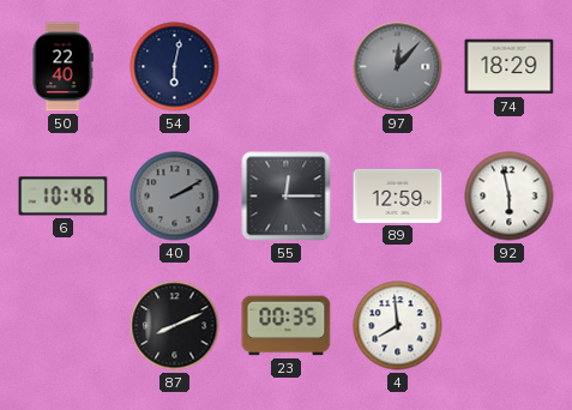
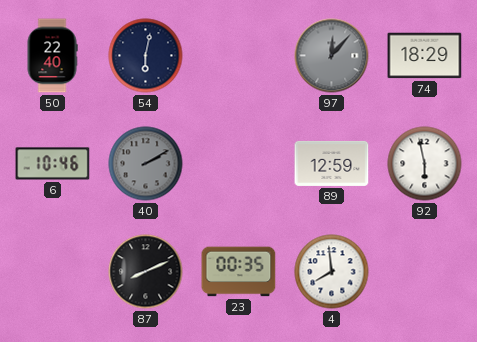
55: 12:15 -> none (287, 197)
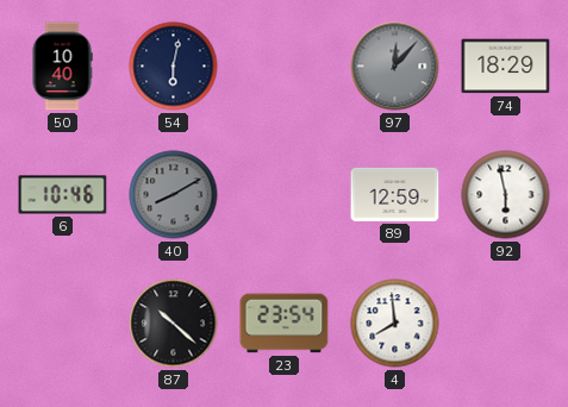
50: 22:40 -> 10:40 (62, 67)
40: 2:10 -> 8:10 (174, 195)
87: 8:11 -> 10:22 (174, 324)
23: 00:35 -> 23:54 (285, 324)
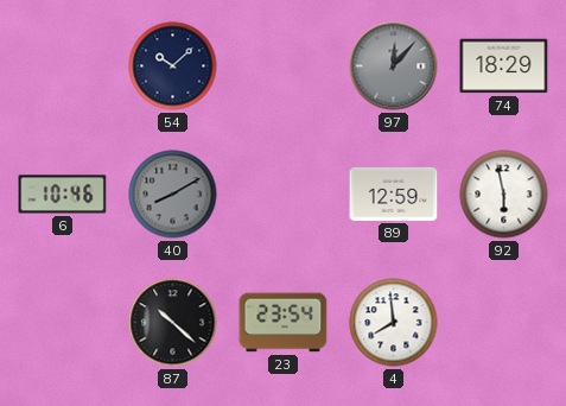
50: 10:40 -> none (62, 67)
54: 6:02 -> 10:08 (173, 66)
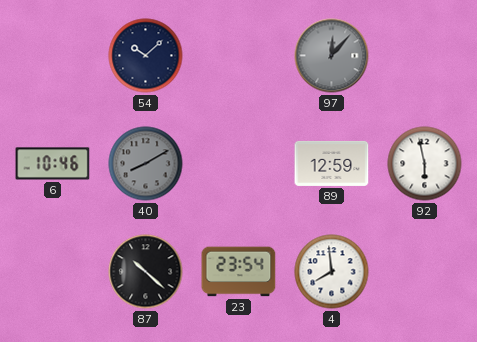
74: 18:29 -> none (504, 66)
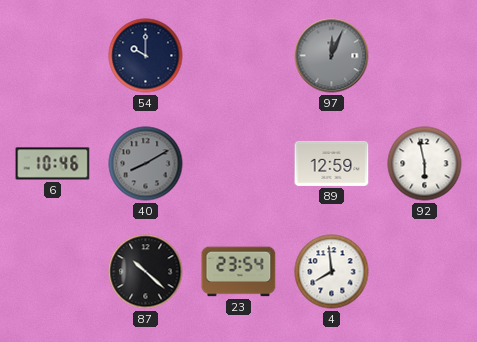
54: 10:08 -> 10:00 (146, 56)
97: 12:07 -> 12:04 (332, 56)
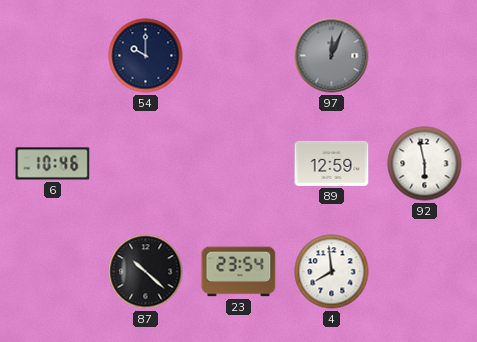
40: 8:10 -> none (146, 164)
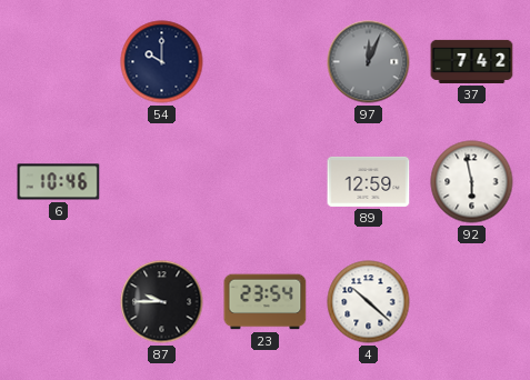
37: none -> 7:42 (472, 61)
87: 10:22 -> 9:45 (162, 302)
4: 7:59 -> 10:22 (369, 302)
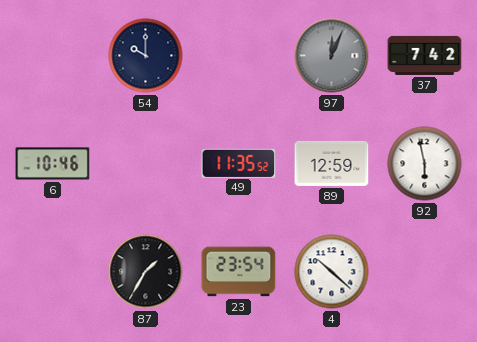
49: none -> 11:35 (239, 163)
87: 9:45 -> 1:35 (146, 272)
